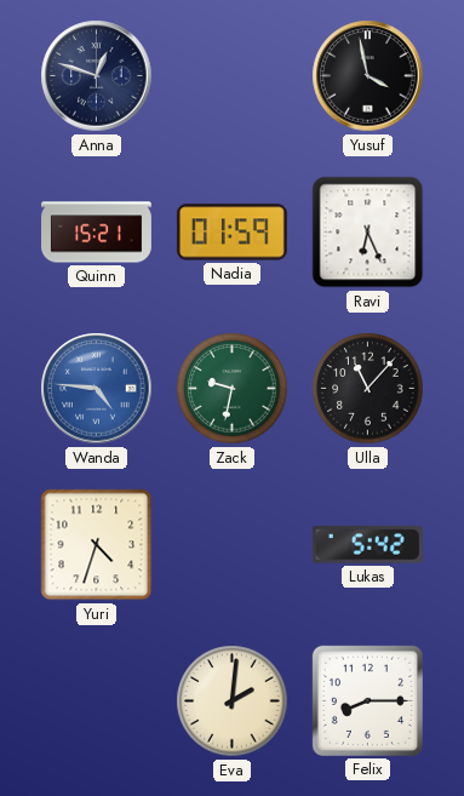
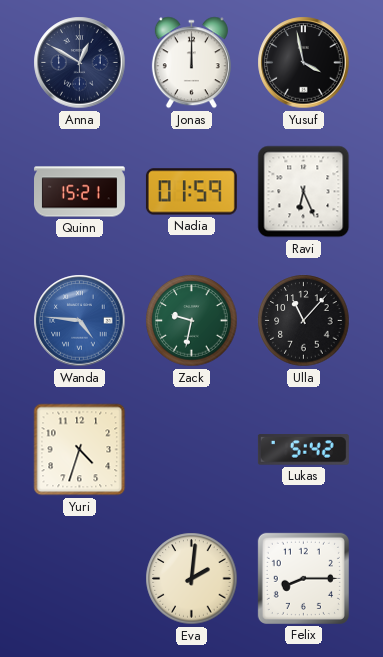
Anna: 12:48 -> 12:50 (80, 63)
Jonas: none -> 12:00 (191, 63)
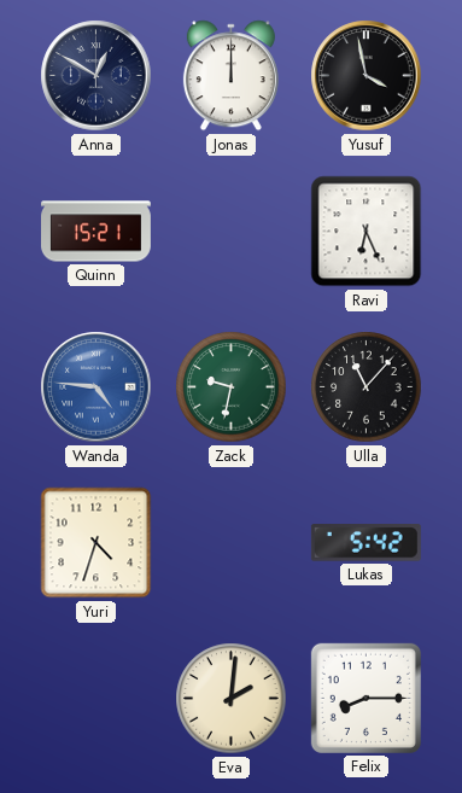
Nadia: 01:59 -> none (191, 192)
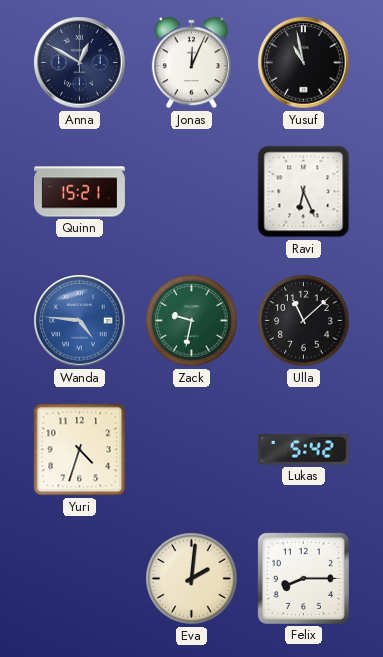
Jonas: 12:00 -> 12:04 (191, 63)
Yusuf: 3:58 -> 10:58 (304, 63)
Ulla: 11:07 -> 11:08 (304, 321)
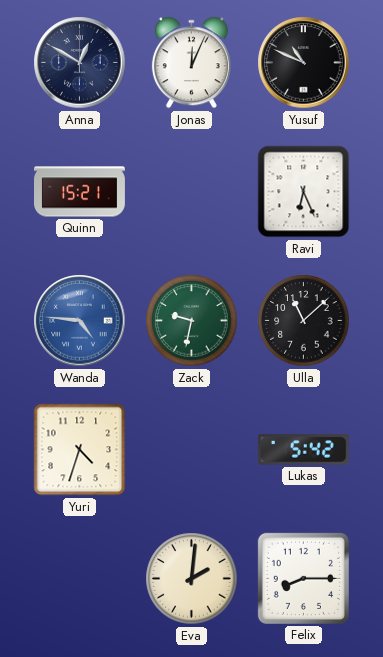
Yusuf: 10:58 -> 10:49 (304, 63)
